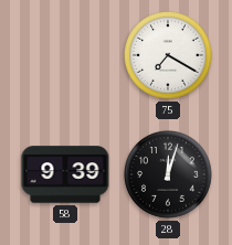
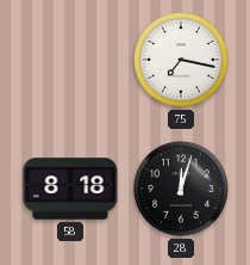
75: 7:20 -> 7:17 (182, 61)
58: 9:39 -> 8:18 (70, 189)
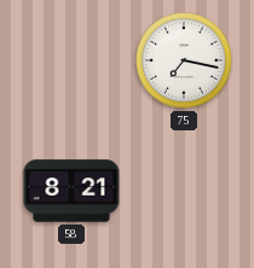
58: 8:18 -> 8:21 (71, 191)
28: 12:03 -> none (182, 190)
